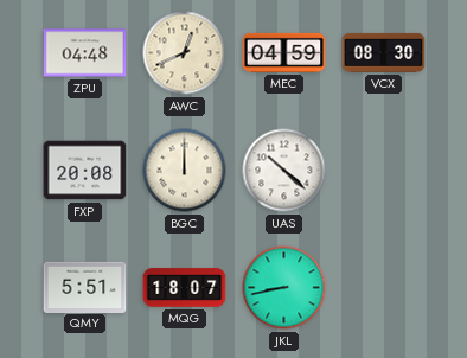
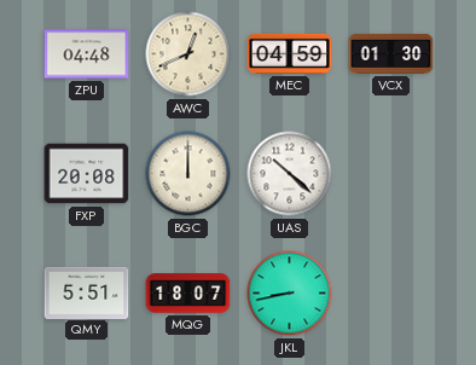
VCX: 08:30 -> 01:30 (391, 53)
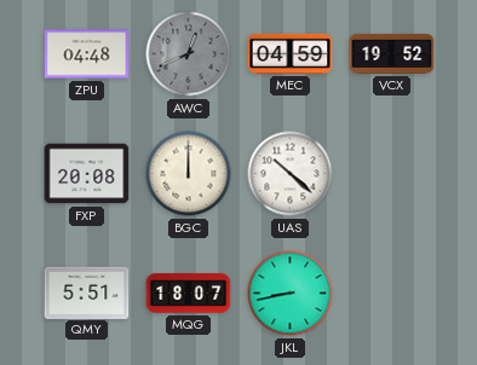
AWC dial: cream -> grey (189, 54)
VCX: 01:30 -> 19:52 (392, 53)
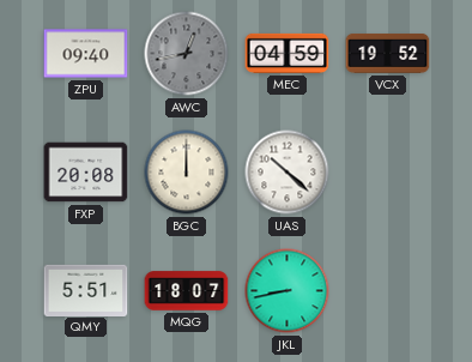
ZPU: 04:48 -> 09:40 (86, 54)
AWC: 12:41 -> 12:43 (187, 54)
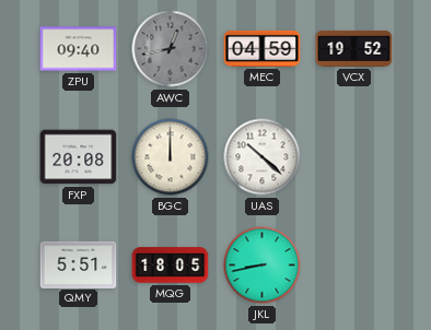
MQG: 18:07 -> 18:05 (171, 266)
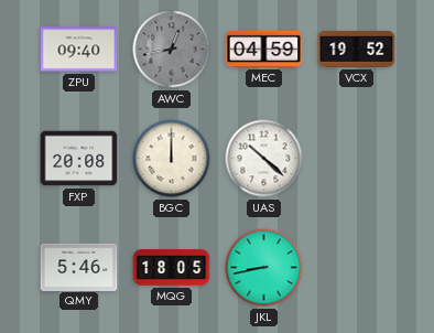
QMY: 5:51 -> 5:46 (79, 267)
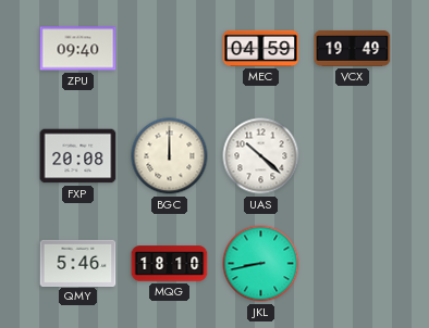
AWC: 12:43 -> none (172, 50)
VCX: 19:52 -> 19:49 (353, 48)
MQG: 18:05 -> 18:10 (170, 264)
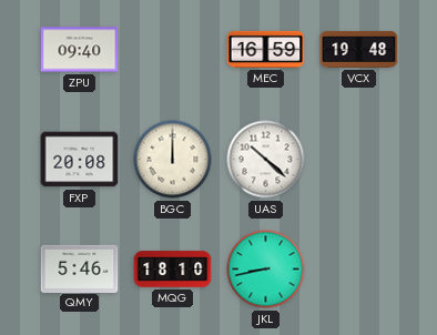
MEC: 04:59 -> 16:59 (266, 49)
VCX: 19:49 -> 19:48 (359, 49)
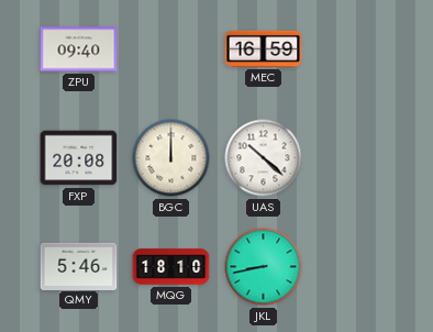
VCX: 19:48 -> none (359, 49)
